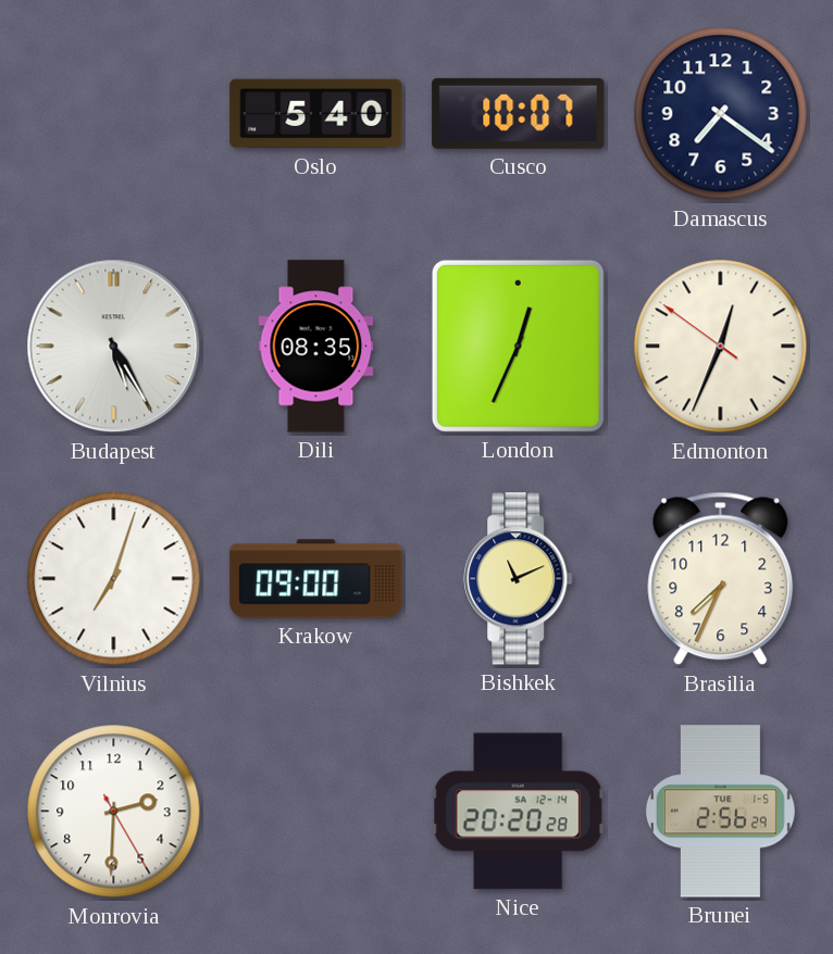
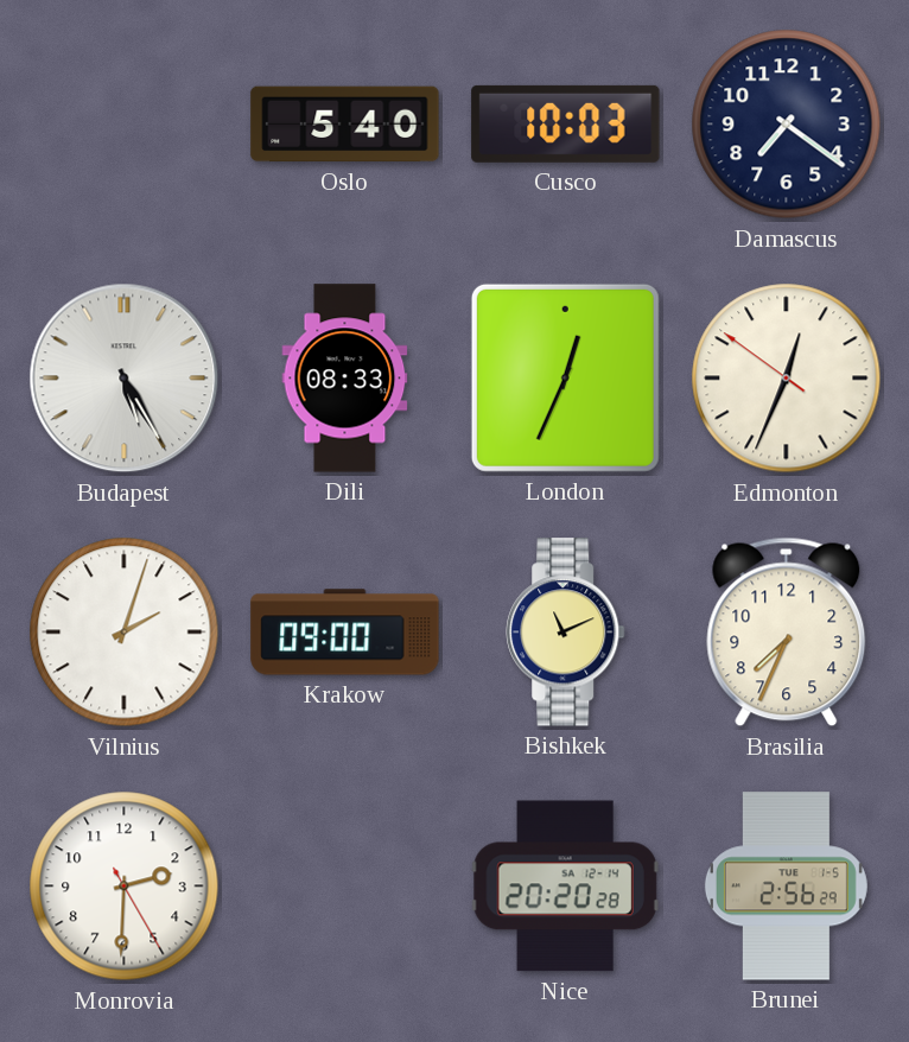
Cusco: 10:07 -> 10:03 (566, 123)
Dili: 08:35 -> 08:33 (345, 379)
Vilnius: 7:03 -> 2:03 (125, 633)
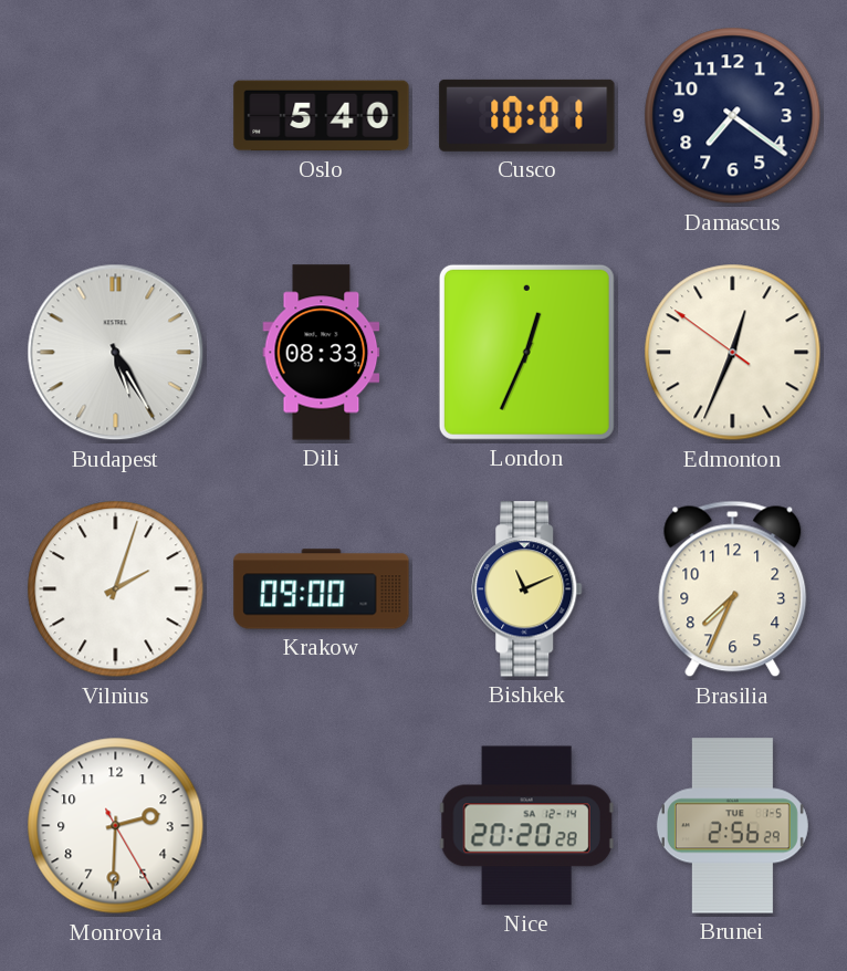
Cusco: 10:03 -> 10:01 (527, 115)
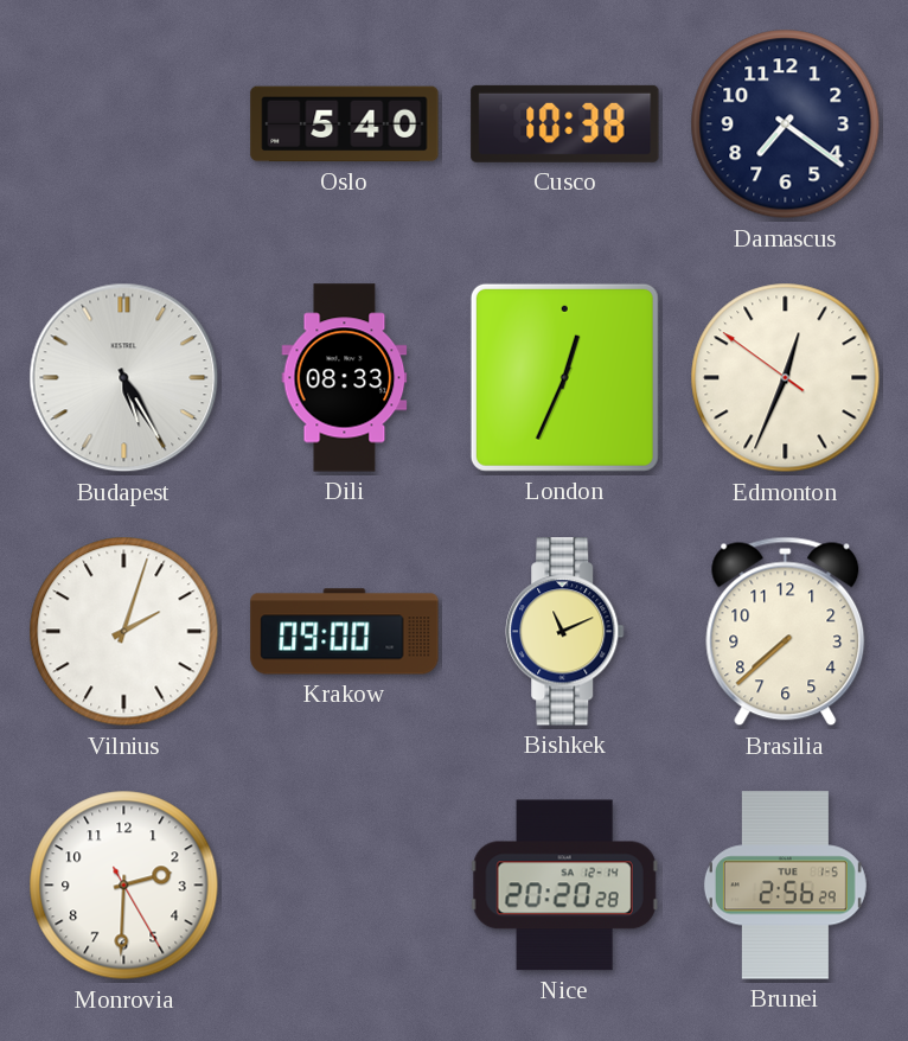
Cusco: 10:01 -> 10:38 (565, 123)
Brasilia: 7:34 -> 7:38 (786, 632)
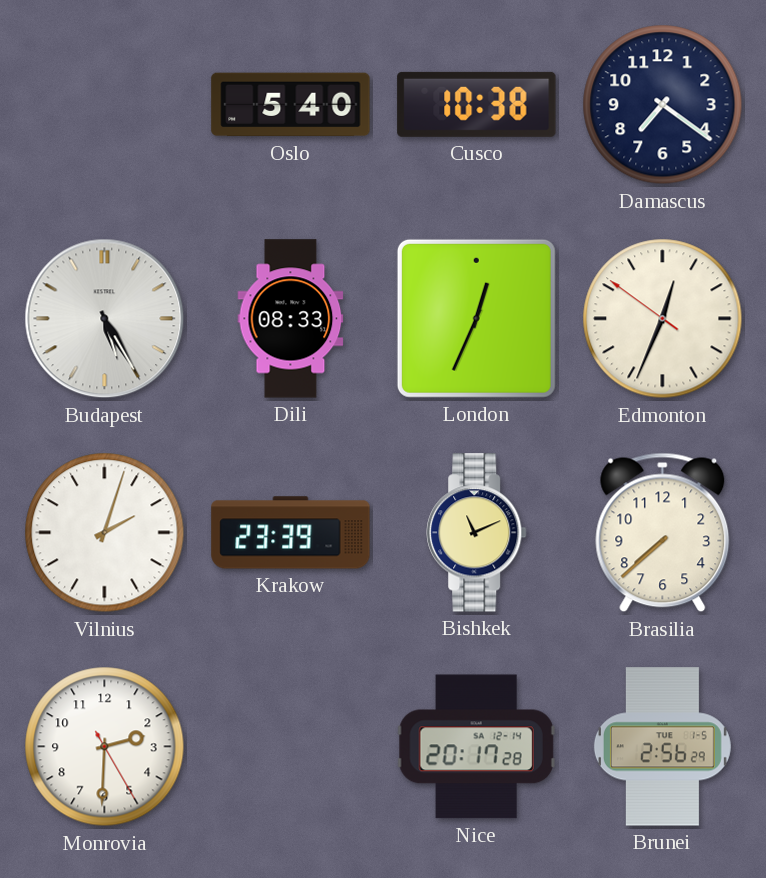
Krakow: 09:00 -> 23:39 (291, 533)
Nice: 20:20 -> 20:17 (476, 747)
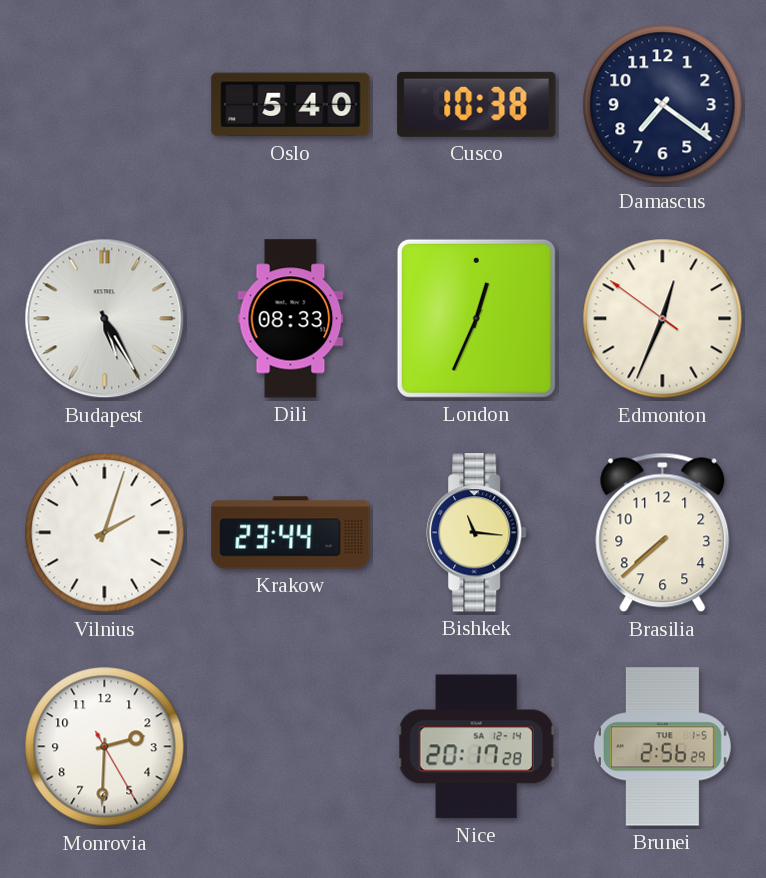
Krakow: 23:39 -> 23:44 (291, 533)
Bishkek: 11:11 -> 11:16 (477, 533)
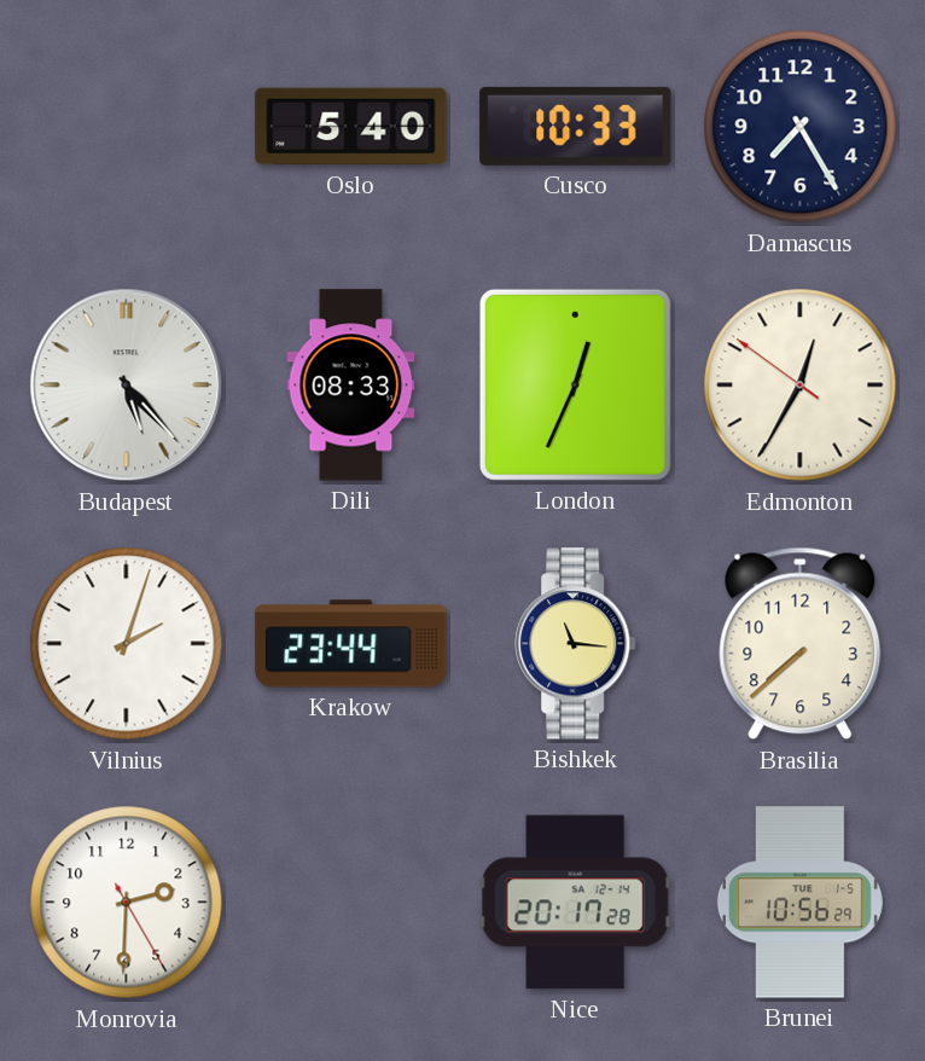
Cusco: 10:38 -> 10:33 (576, 126)
Damascus: 7:21 -> 7:25 (801, 127)
Budapest: 5:25 -> 5:23 (127, 385)
Edmonton: 12:33 -> 12:34 (801, 385)
Brunei: 2:56 -> 10:56 (799, 903)
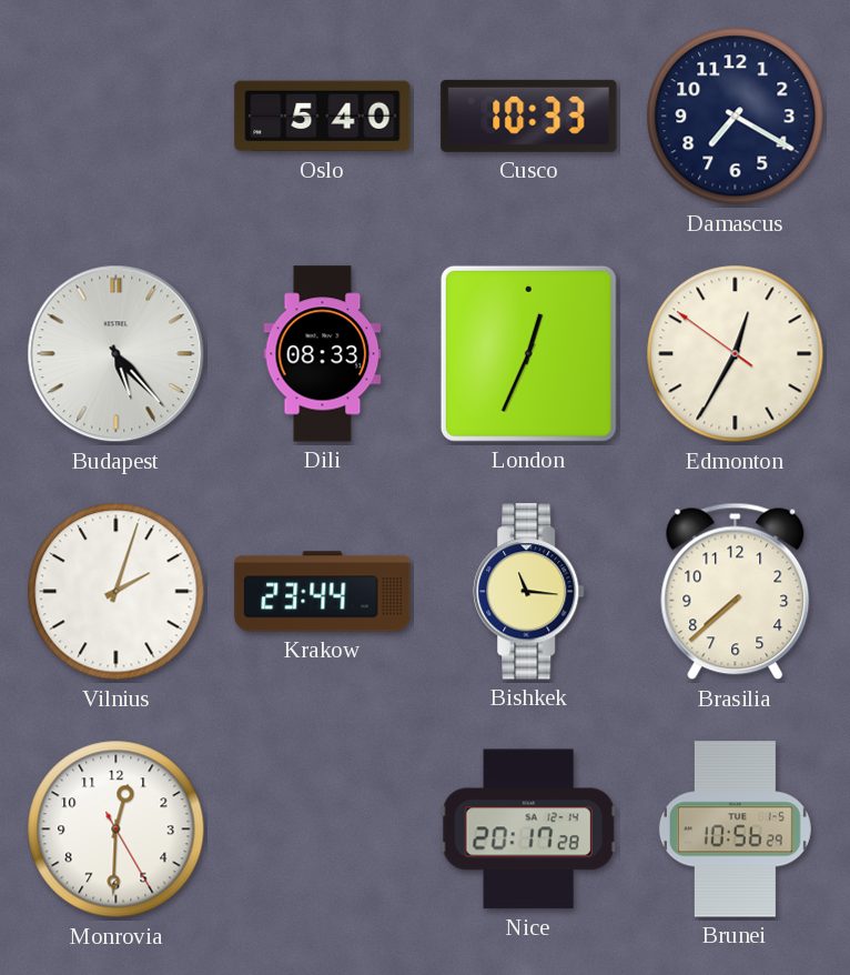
Damascus: 7:25 -> 7:20 (736, 117)
Monrovia: 2:30 -> 12:30 (117, 830)
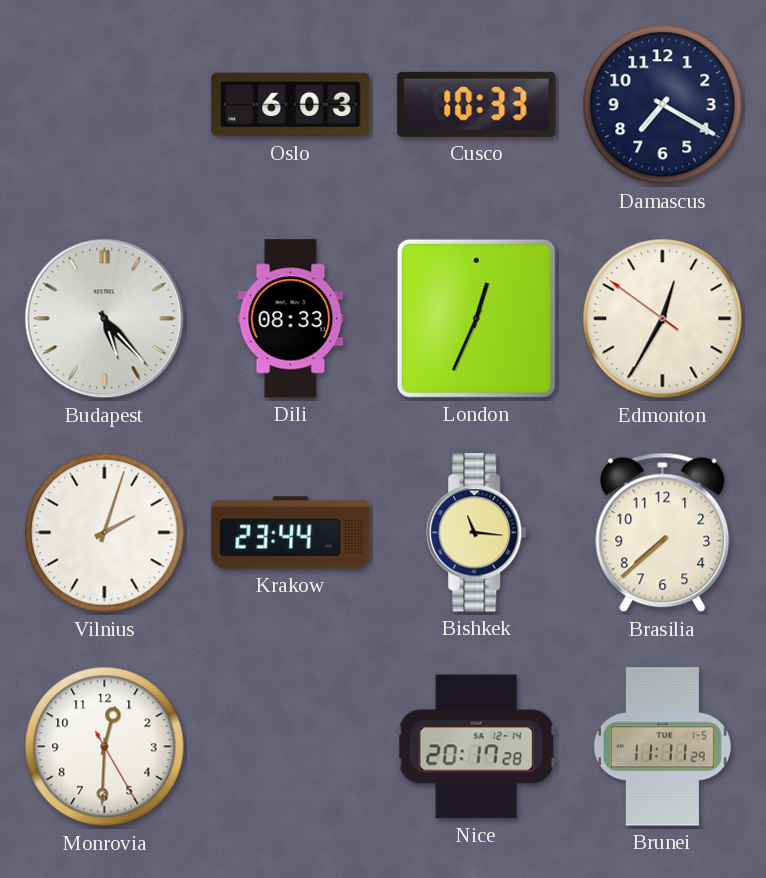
Oslo: 5:40 -> 6:03 (291, 105)
Brunei: 10:56 -> 11:11 (662, 747)
